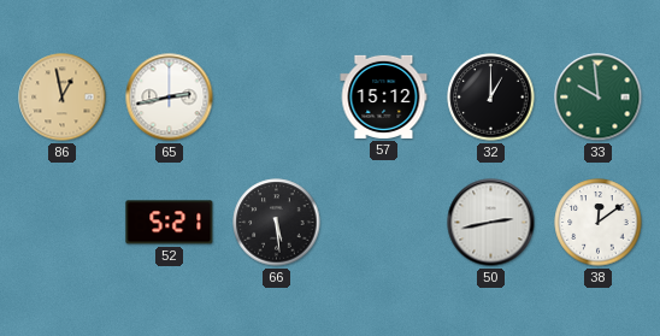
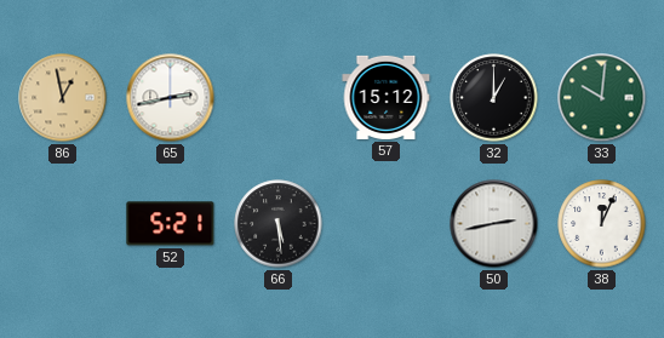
33: 9:59 -> 10:01 (602, 98)
38: 12:09 -> 12:04 (602, 224)
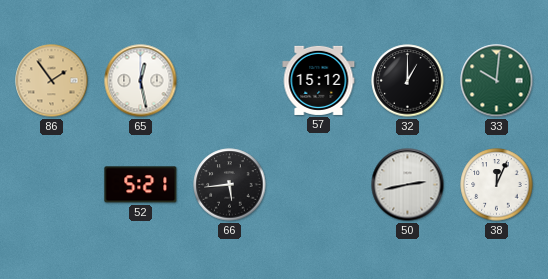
86: 12:58 -> 1:54 (52, 81)
65: 2:43 -> 12:28 (141, 81)
66: 5:29 -> 5:44 (230, 185)
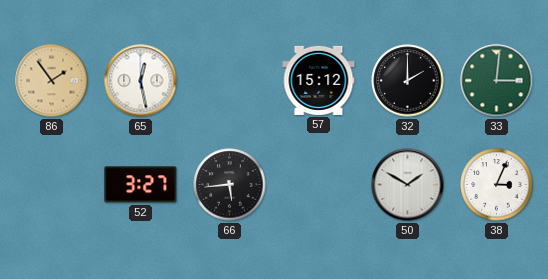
32: 1:00 -> 2:00 (408, 81)
33: 10:01 -> 3:01 (497, 81)
52: 5:21 -> 3:27 (141, 185)
50: 2:43 -> 1:50 (408, 185)
38: 12:04 -> 3:04 (497, 185)
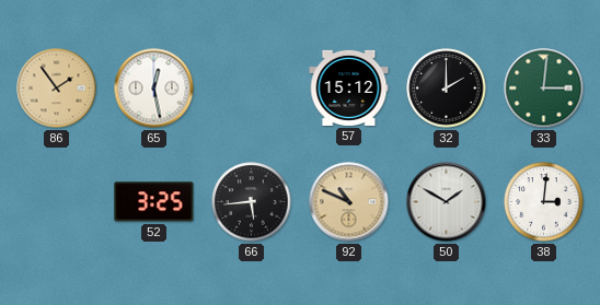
52: 3:27 -> 3:25 (154, 202)
92: none -> 10:49 (349, 202)
38: 3:04 -> 3:01 (544, 202)
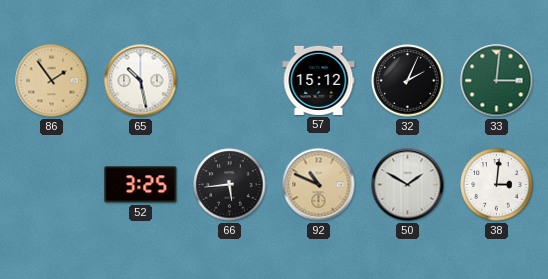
65: 12:28 -> 10:28 (141, 81)
32: 2:00 -> 2:04 (408, 81)
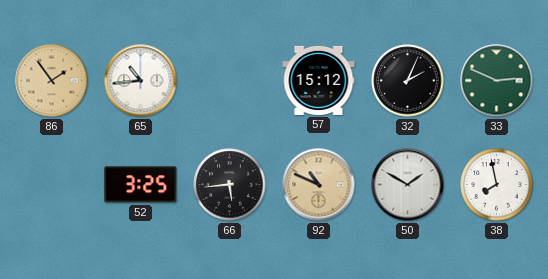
65: 10:28 -> 10:44 (141, 81)
33: 3:01 -> 2:49 (497, 81)
38: 3:01 -> 7:58 (497, 185)
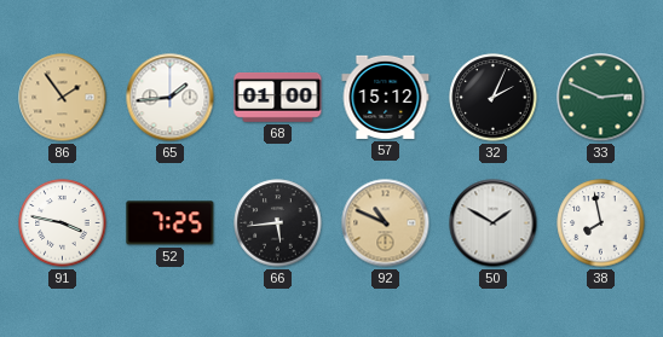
65: 10:44 -> 1:44 (171, 98)
68: none -> 01:00 (278, 98)
91: none -> 3:47 (63, 223)
52: 3:25 -> 7:25 (171, 223)
